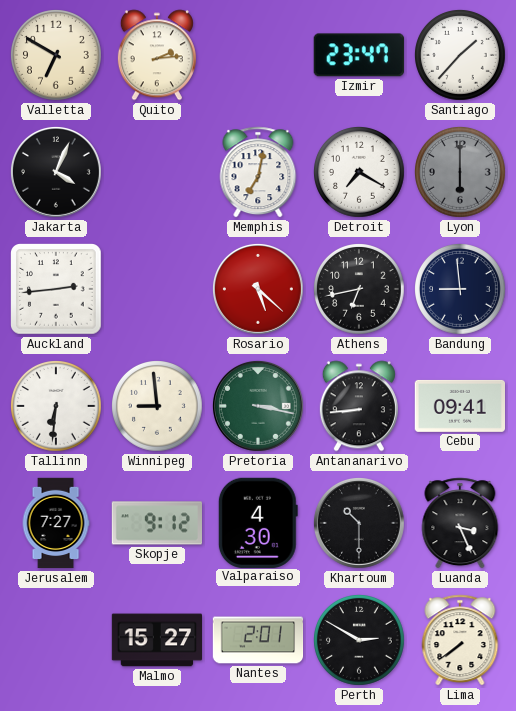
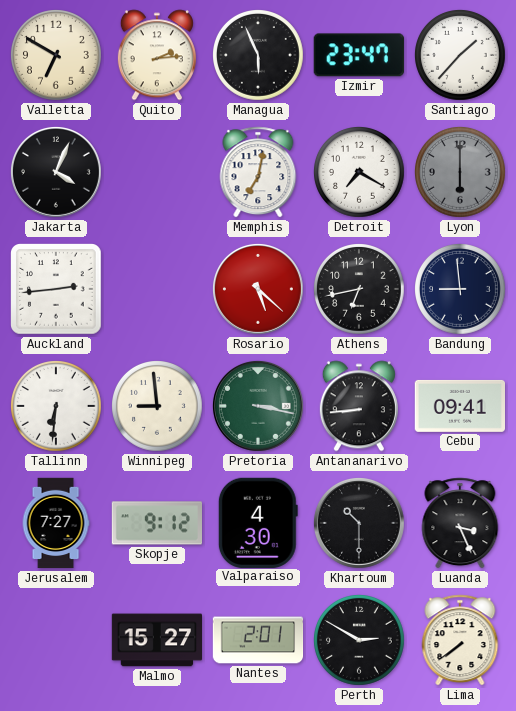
Managua: none -> 5:56 (259, 56)
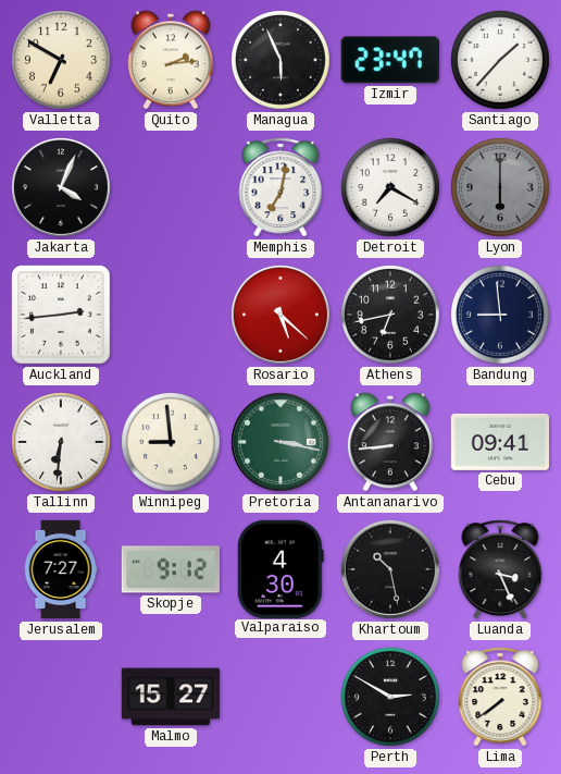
Khartoum: 10:30 -> 10:28 (390, 569)
Nantes: 2:01 -> none (258, 640)
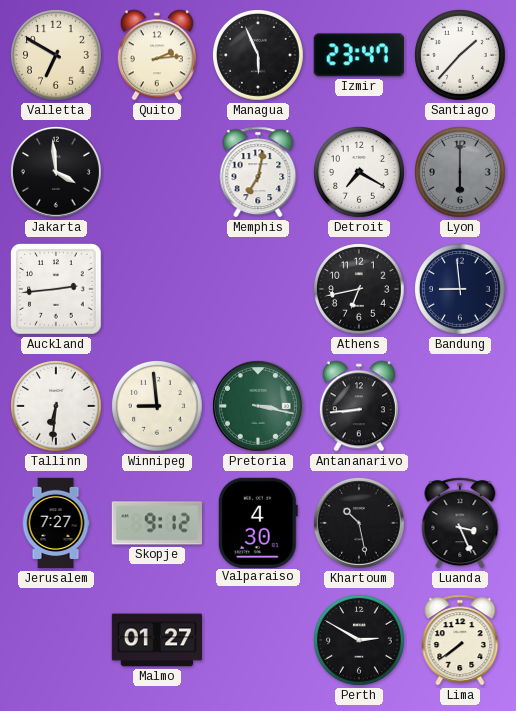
Jakarta: 4:04 -> 3:59 (56, 172)
Rosario: 5:22 -> none (280, 315)
Cebu: 09:41 -> none (499, 442)
Malmo: 15:27 -> 01:27 (156, 640)
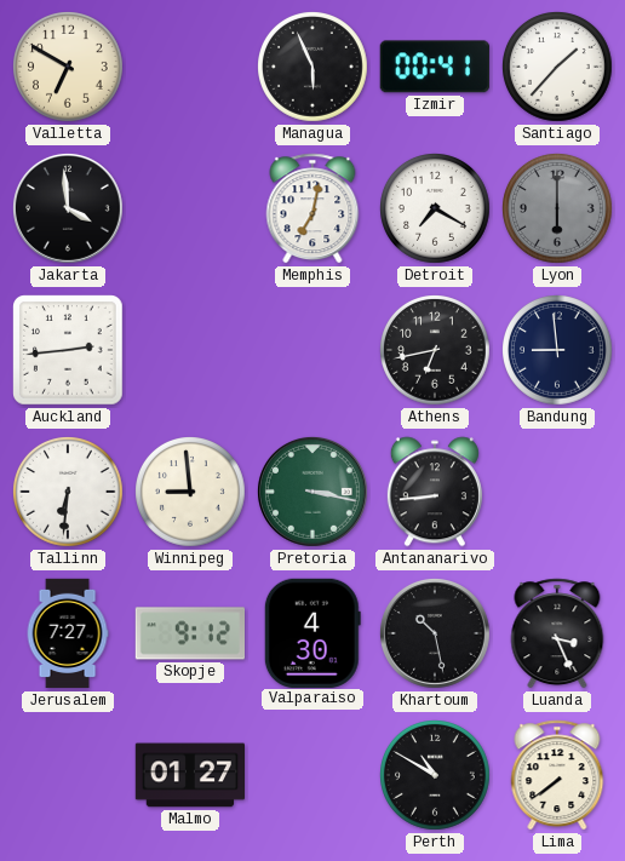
Quito: 2:14 -> none (157, 55)
Izmir: 23:47 -> 00:41 (435, 67)
Perth: 2:50 -> 10:50 (436, 776)
